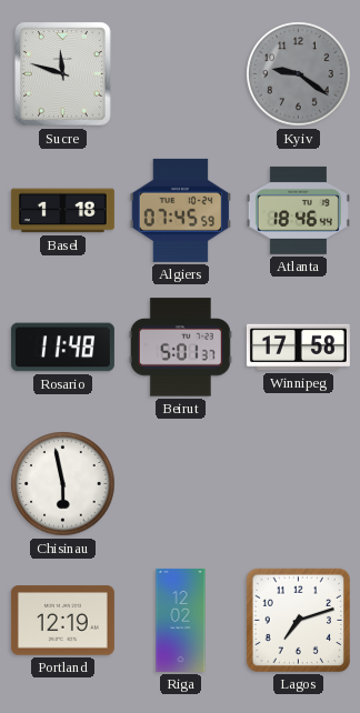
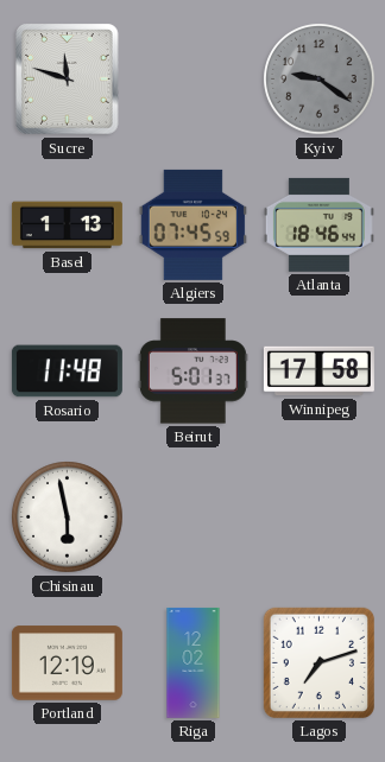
Basel: 1:18 -> 1:13 (67, 226)
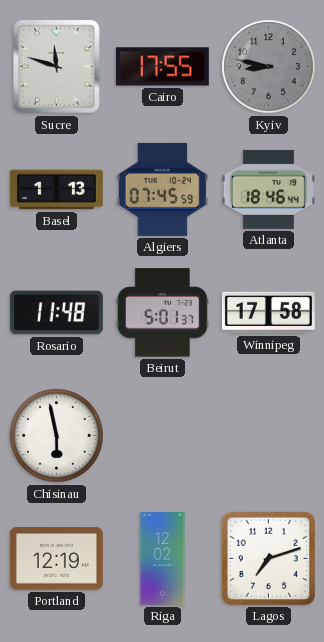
Cairo: none -> 17:55 (162, 67)
Kyiv: 9:21 -> 8:47 (269, 67)
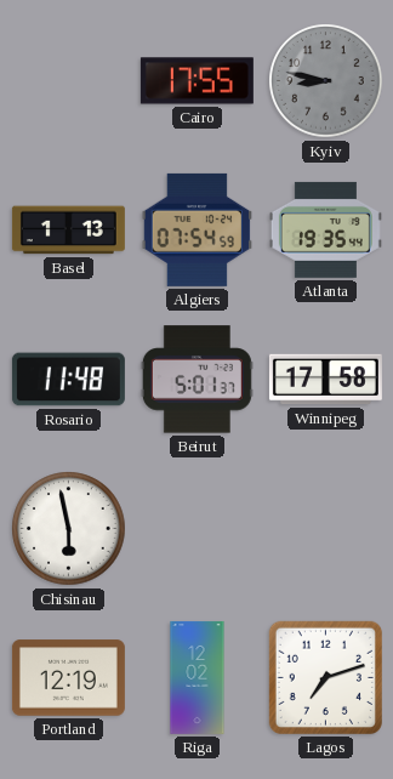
Sucre: 11:48 -> none (57, 67)
Algiers: 07:45 -> 07:54 (198, 229)
Atlanta: 18:46 -> 19:35 (325, 229)
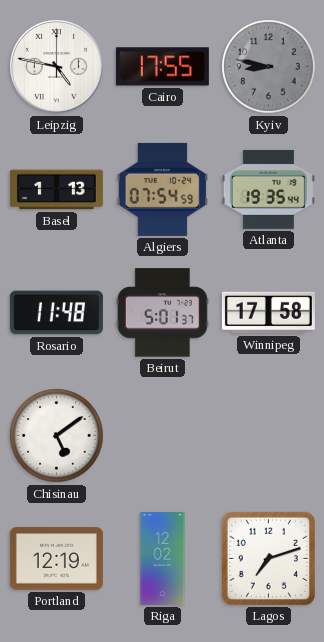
Leipzig: none -> 4:47 (57, 67)
Chisinau: 5:58 -> 5:09 (57, 436)
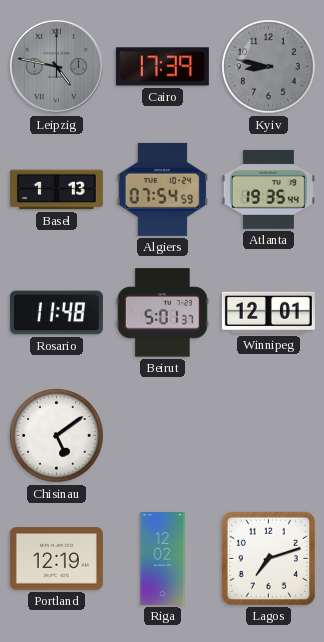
Leipzig dial: white -> grey (57, 67)
Cairo: 17:55 -> 17:39 (162, 67)
Winnipeg: 17:58 -> 12:01 (268, 313)
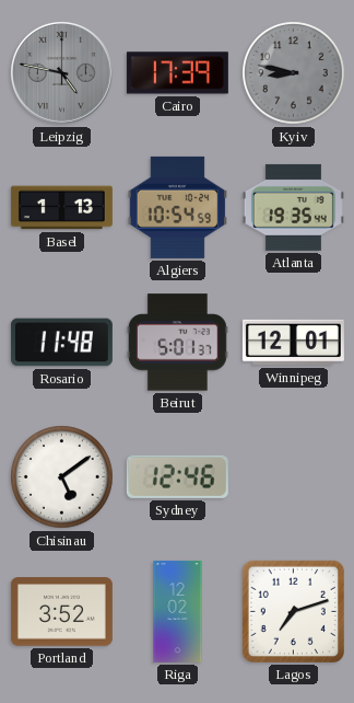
Algiers: 07:54 -> 10:54 (178, 207)
Sydney: none -> 12:46 (177, 476)
Portland: 12:19 -> 3:52 (61, 612)
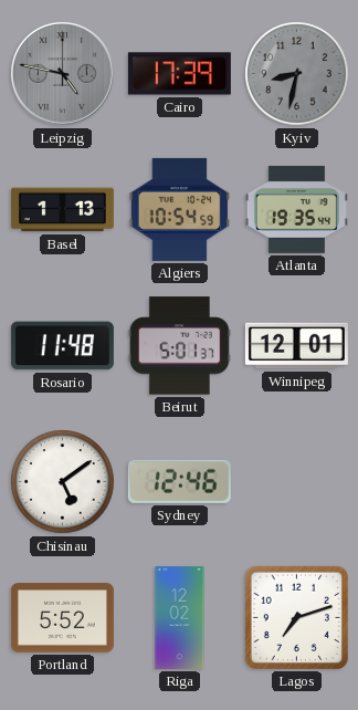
Kyiv: 8:47 -> 8:32 (297, 74)
Portland: 3:52 -> 5:52 (62, 618)
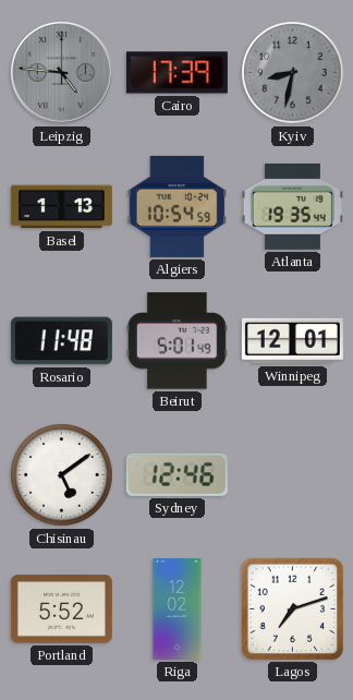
Leipzig: 4:47 -> 4:46 (62, 73)
Beirut: 5:01:37 -> 5:01:49 (176, 341)
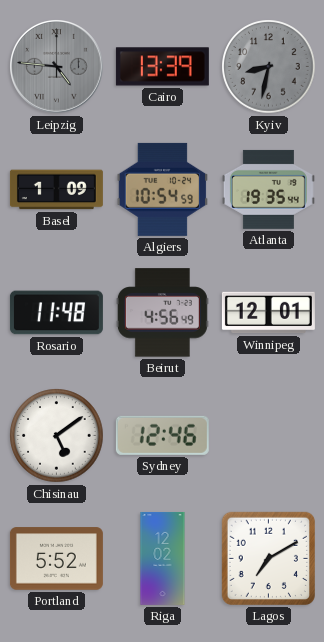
Cairo: 17:39 -> 13:39 (162, 67)
Basel: 1:13 -> 1:09 (56, 190)
Beirut: 5:01 -> 4:56 (162, 313)
Lagos: 7:12 -> 7:10 (268, 558)
